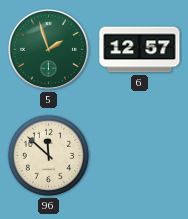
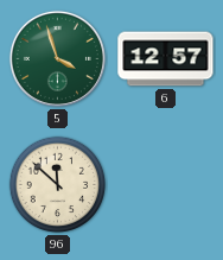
5: 1:57 -> 3:57 (57, 58)
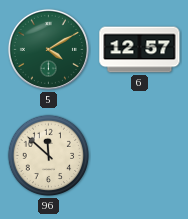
5: 3:57 -> 4:10 (48, 49)
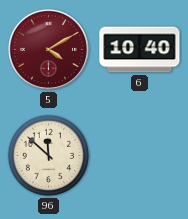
5 dial: green -> burgundy (48, 49)
6: 12:57 -> 10:40 (140, 50)
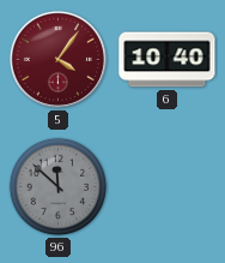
5: 4:10 -> 4:06 (57, 59)
96 dial: cream -> grey (59, 187)
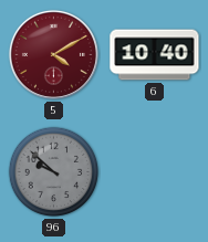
5: 4:06 -> 4:10 (53, 54)
96: 11:52 -> 9:52 (54, 172)
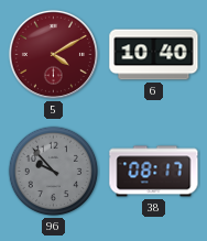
96: 9:52 -> 9:53 (54, 172)
38: none -> 08:17 (154, 172)
